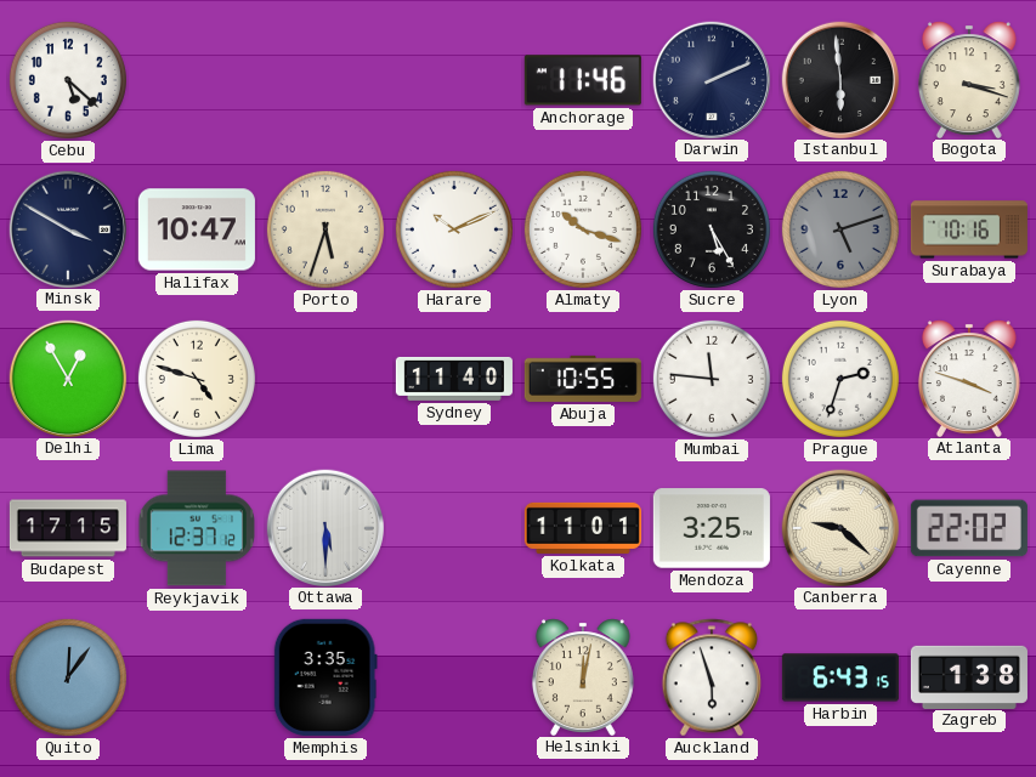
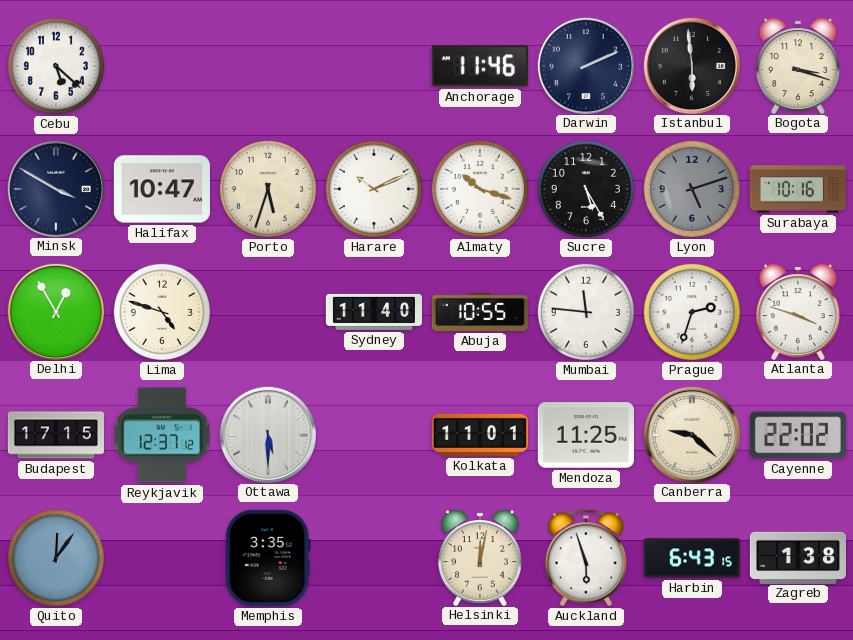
Mendoza: 3:25 -> 11:25 (586, 435)
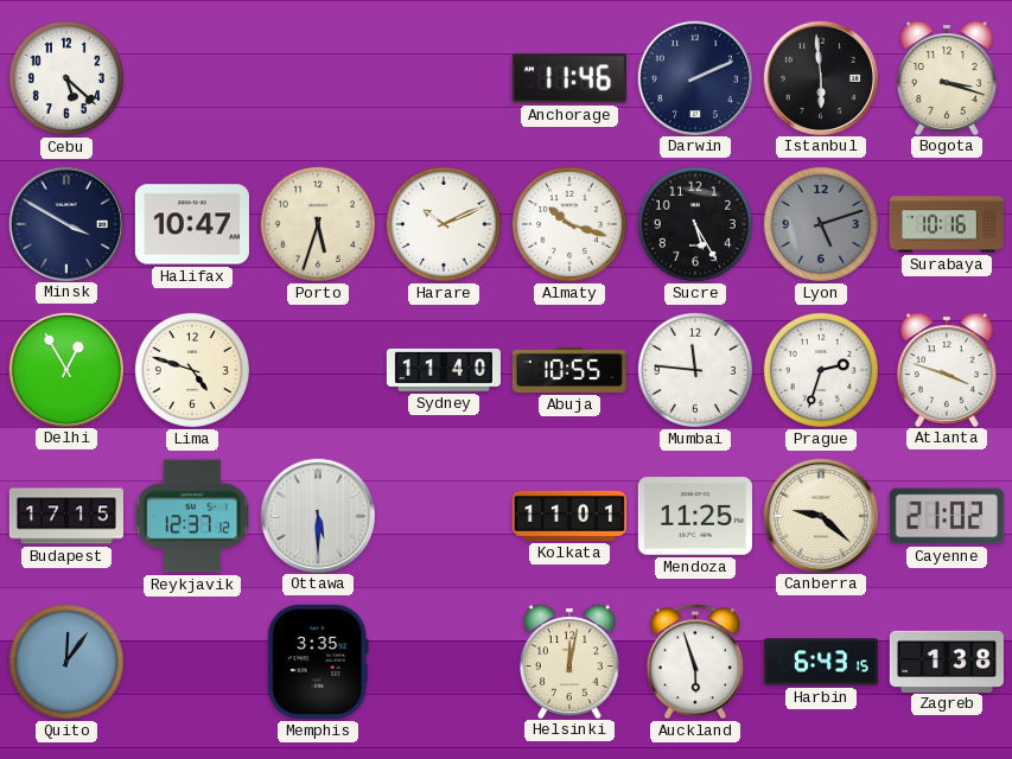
Cayenne: 22:02 -> 21:02 (947, 516)
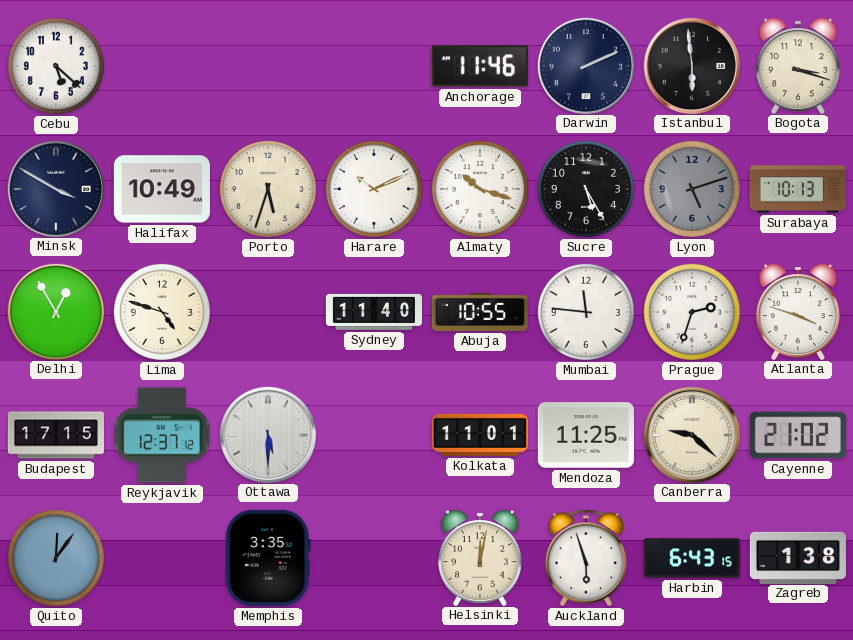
Halifax: 10:47 -> 10:49 (162, 189)
Surabaya: 10:16 -> 10:13 (798, 189)
